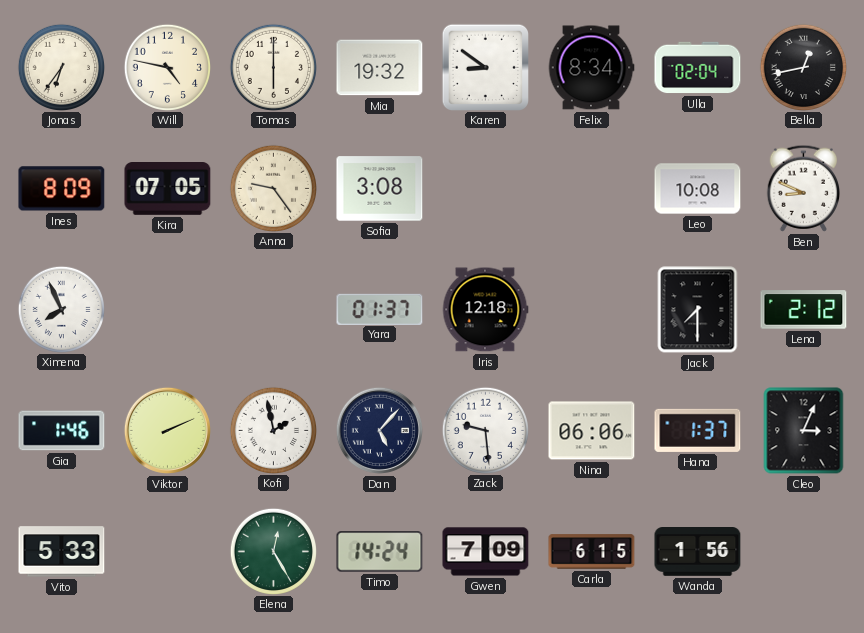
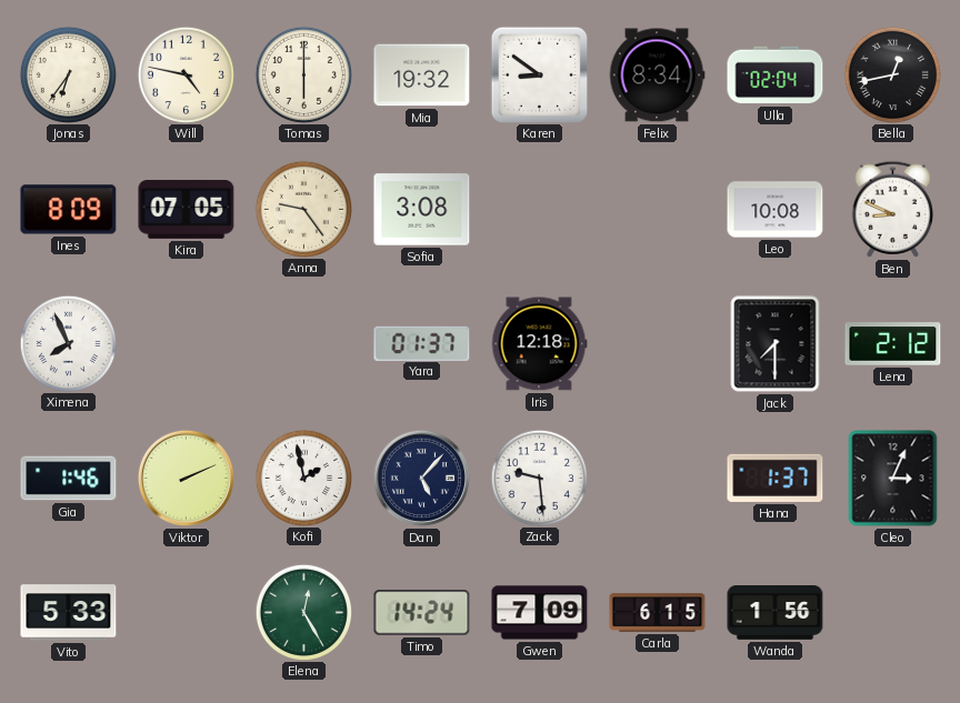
Nina: 06:06 -> none (592, 431)
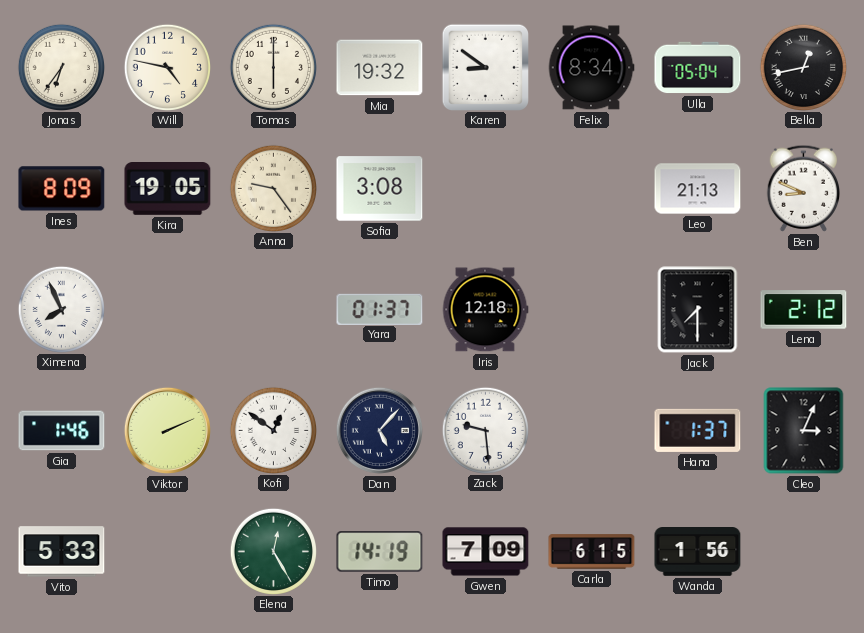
Ulla: 02:04 -> 05:04 (698, 68)
Kira: 07:05 -> 19:05 (168, 189)
Leo: 10:08 -> 21:13 (698, 189)
Kofi: 1:58 -> 12:51 (273, 430)
Timo: 14:24 -> 14:19 (380, 552)
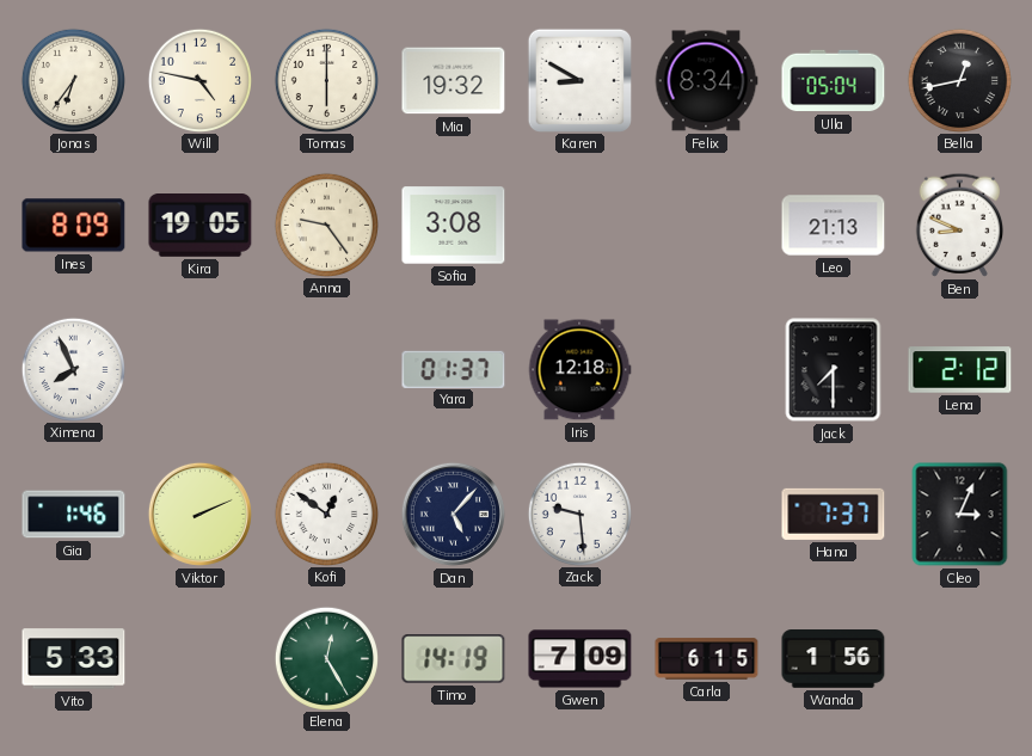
Karen: 8:51 -> 8:50 (579, 80)
Hana: 1:37 -> 7:37 (834, 514)
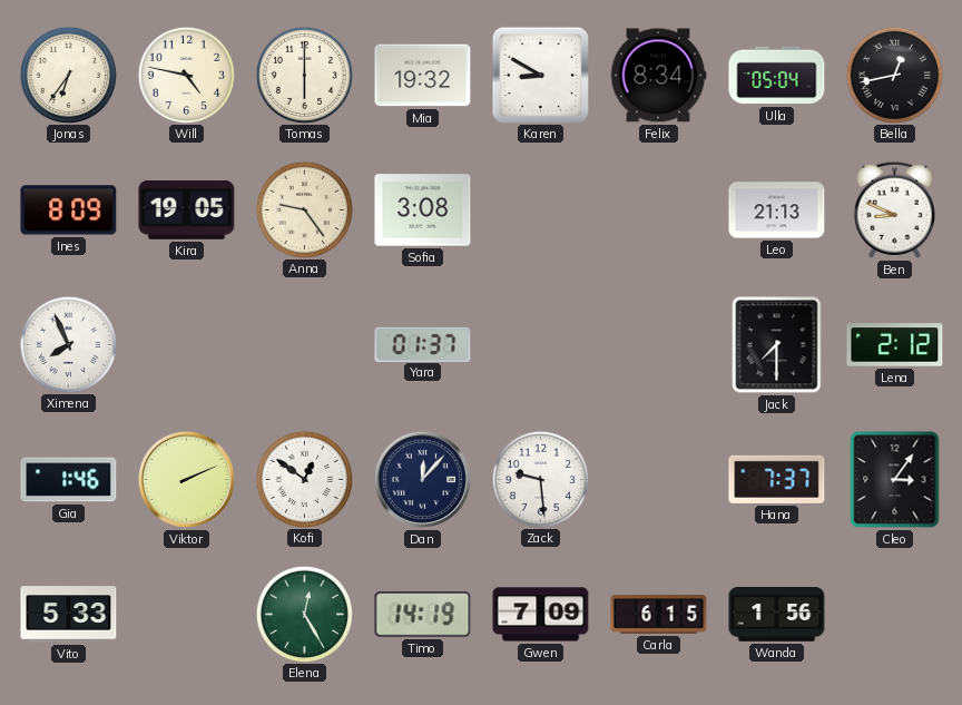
Iris: 12:18 -> none (579, 370)
Dan: 5:07 -> 12:07 (422, 479)
Cleo: 3:04 -> 3:06 (895, 480)
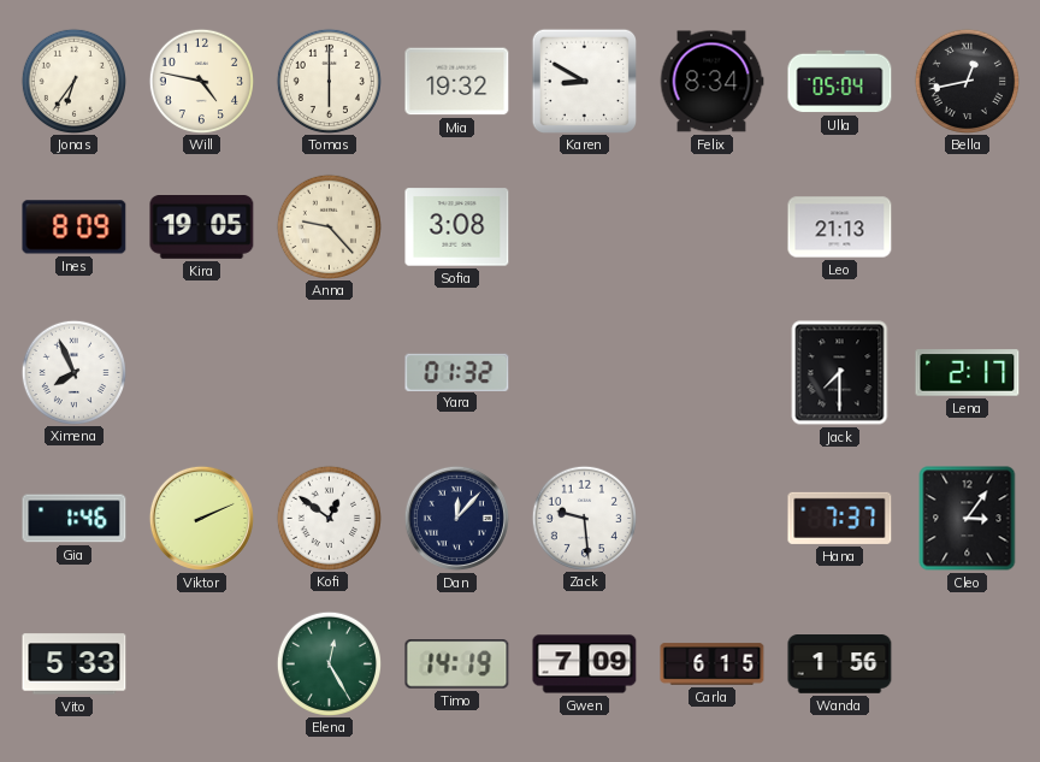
Anna: 9:24 -> 9:23 (329, 226)
Ben: 8:49 -> none (894, 209)
Yara: 01:37 -> 01:32 (457, 372)
Lena: 2:12 -> 2:17 (968, 373)
